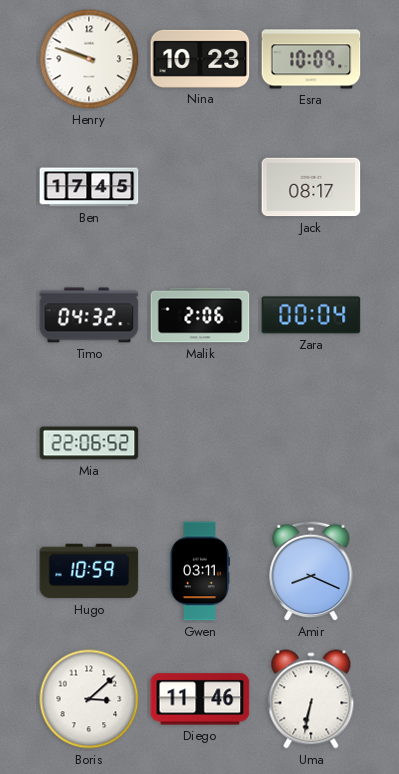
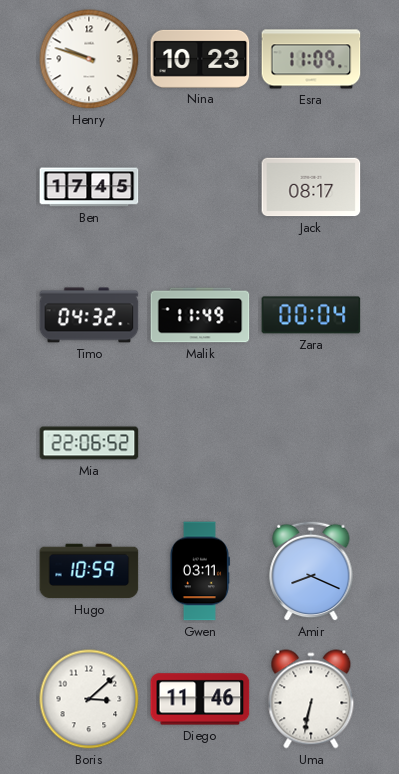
Esra: 10:09 -> 11:09 (311, 59)
Malik: 2:06 -> 11:49 (200, 315)
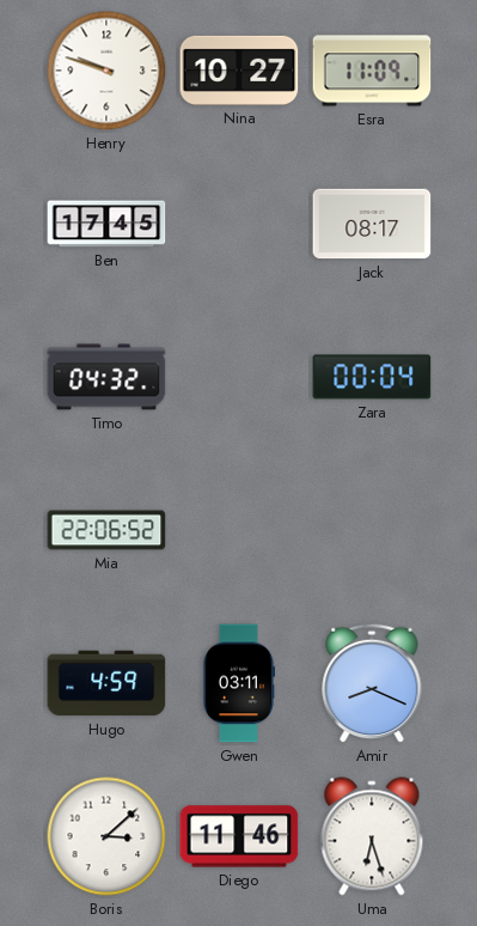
Nina: 10:23 -> 10:27 (239, 71)
Malik: 11:49 -> none (200, 315)
Hugo: 10:59 -> 4:59 (106, 683)
Uma: 6:32 -> 6:27 (372, 836)
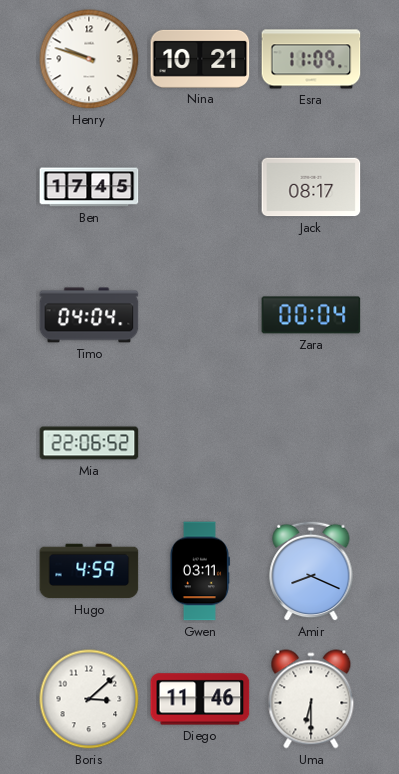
Nina: 10:27 -> 10:21 (200, 59)
Timo: 04:32 -> 04:04 (89, 315)
Uma: 6:27 -> 6:30 (311, 699)
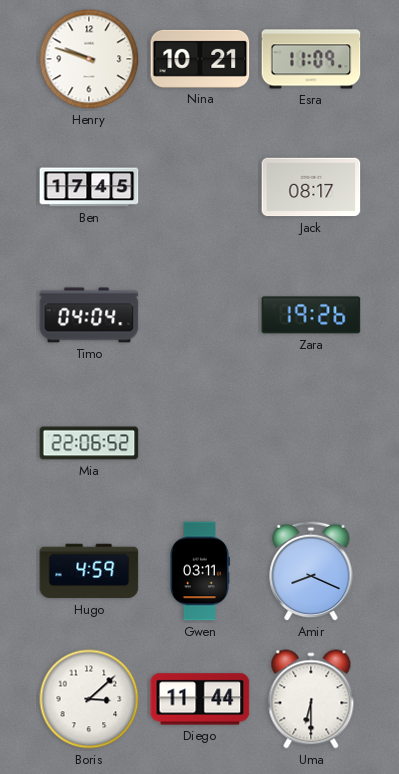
Zara: 00:04 -> 19:26 (311, 315)
Diego: 11:46 -> 11:44 (200, 699)
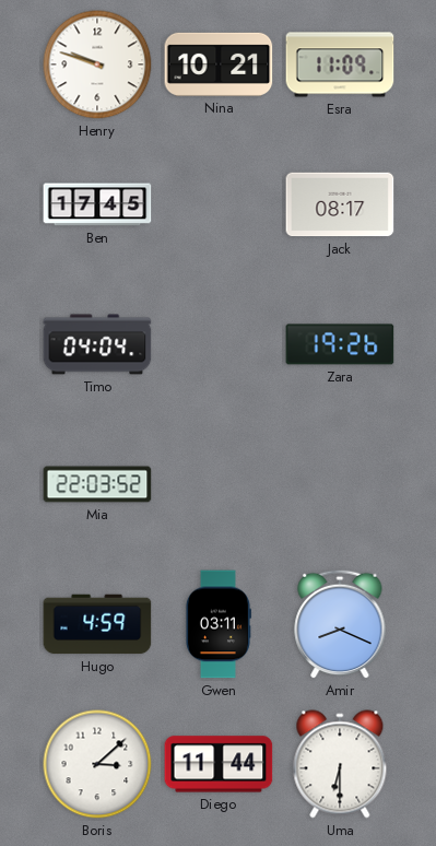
Mia: 22:06 -> 22:03 (97, 484)
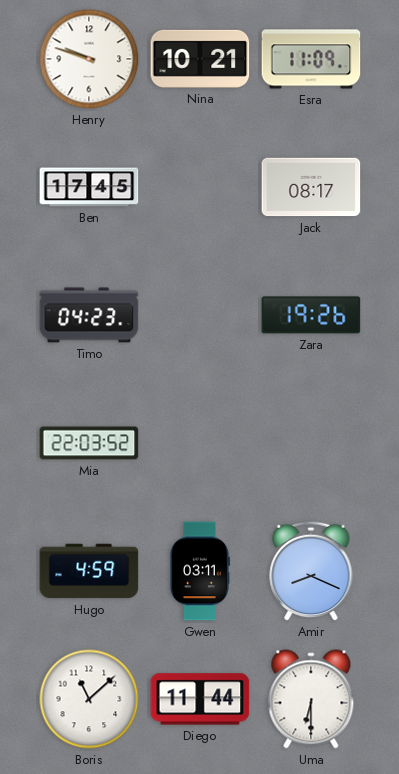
Timo: 04:04 -> 04:23 (89, 315)
Boris: 3:08 -> 11:08 (89, 699)
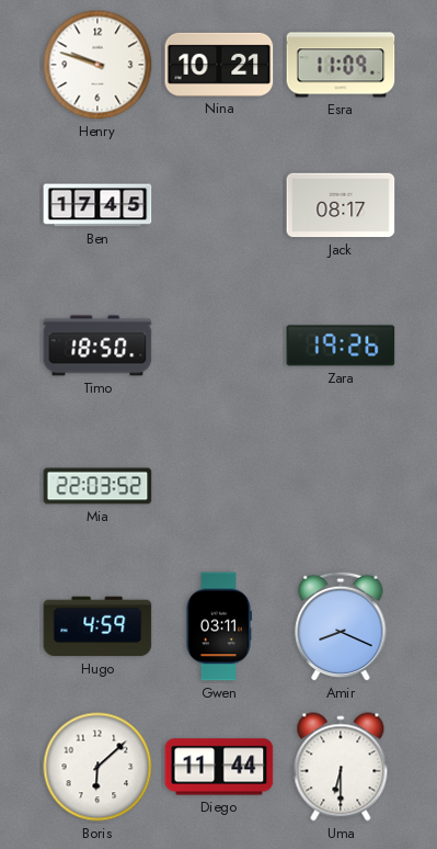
Timo: 04:23 -> 18:50 (97, 346)
Boris: 11:08 -> 6:08 (97, 767)
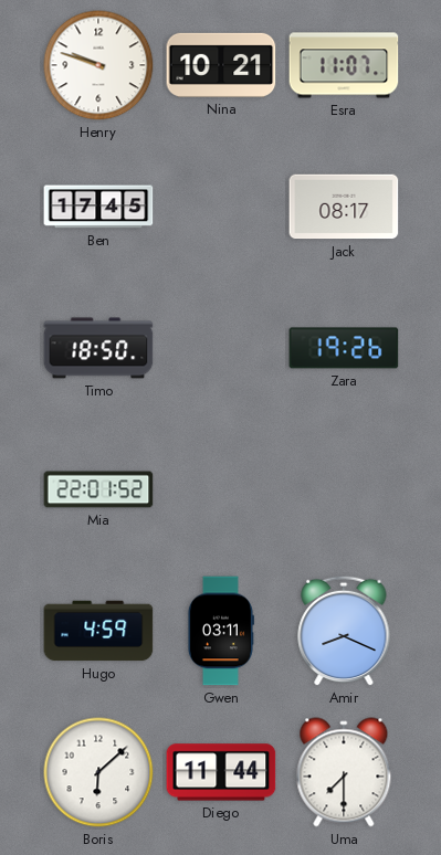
Esra: 11:09 -> 11:07 (344, 65)
Mia: 22:03 -> 22:01 (98, 489)
Uma: 6:30 -> 7:30 (344, 772)
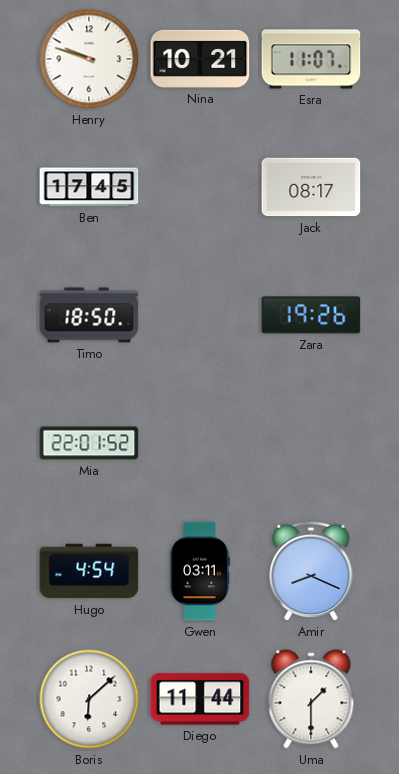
Hugo: 4:59 -> 4:54 (89, 571)
Uma: 7:30 -> 1:30 (311, 699)
